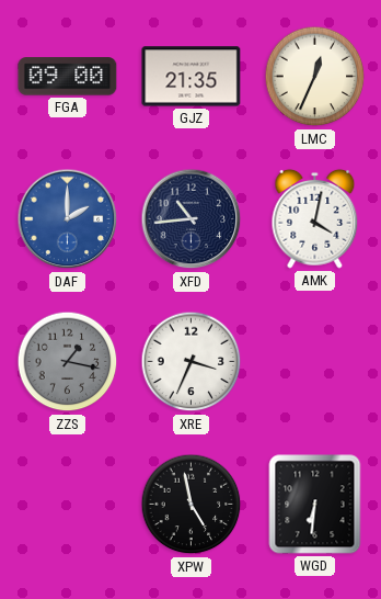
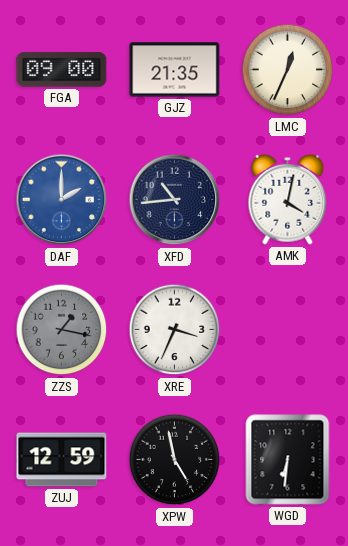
ZUJ: none -> 12:59 (62, 460)
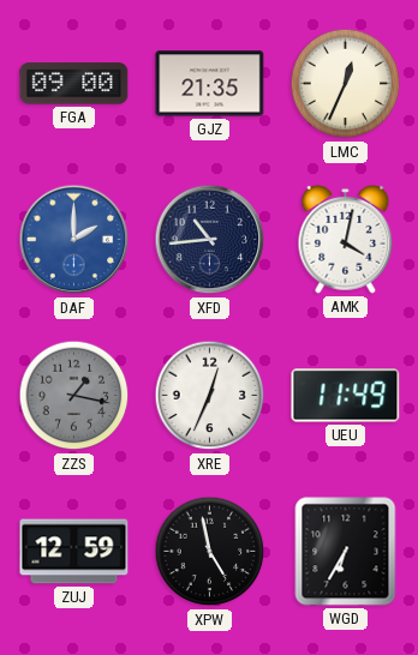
XRE: 3:34 -> 12:34 (210, 396)
UEU: none -> 11:49 (346, 396)
WGD: 6:31 -> 6:35 (346, 552)
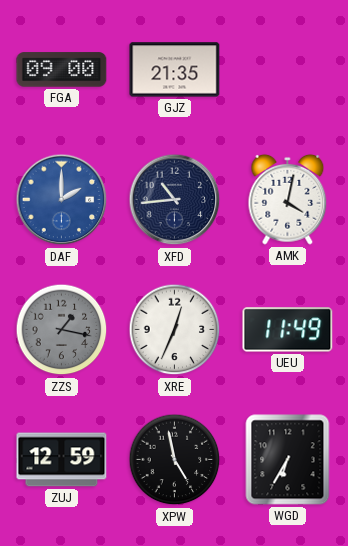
LMC: 12:34 -> none (346, 84)
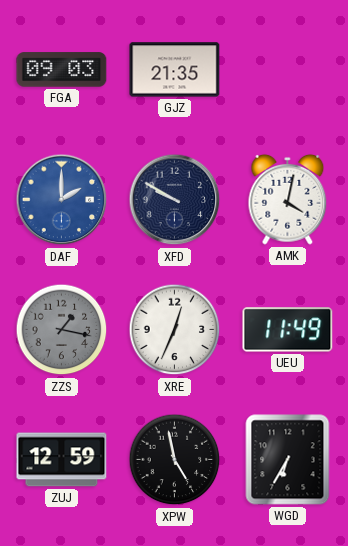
FGA: 09:00 -> 09:03 (62, 70)
XFD: 10:44 -> 9:50 (175, 200)
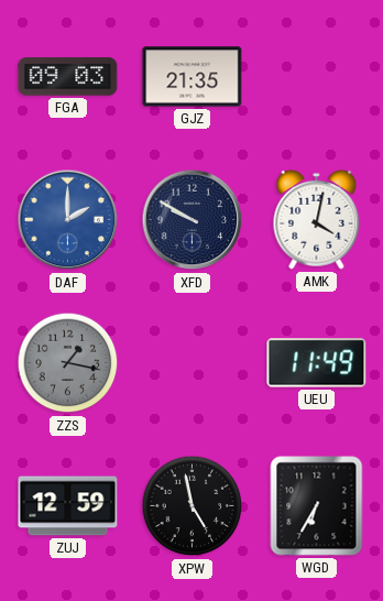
XRE: 12:34 -> none (175, 330)
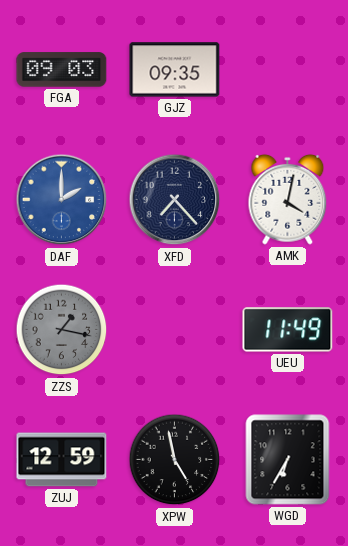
GJZ: 21:35 -> 09:35 (175, 70)
XFD: 9:50 -> 7:23 (175, 200)
